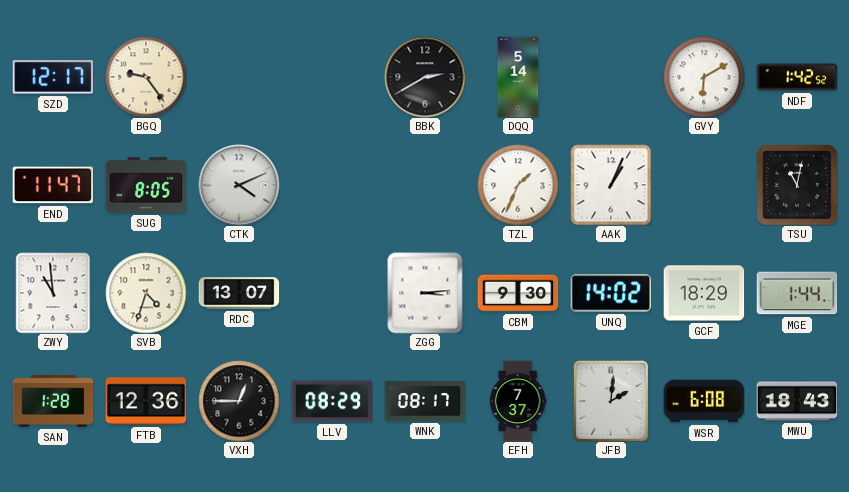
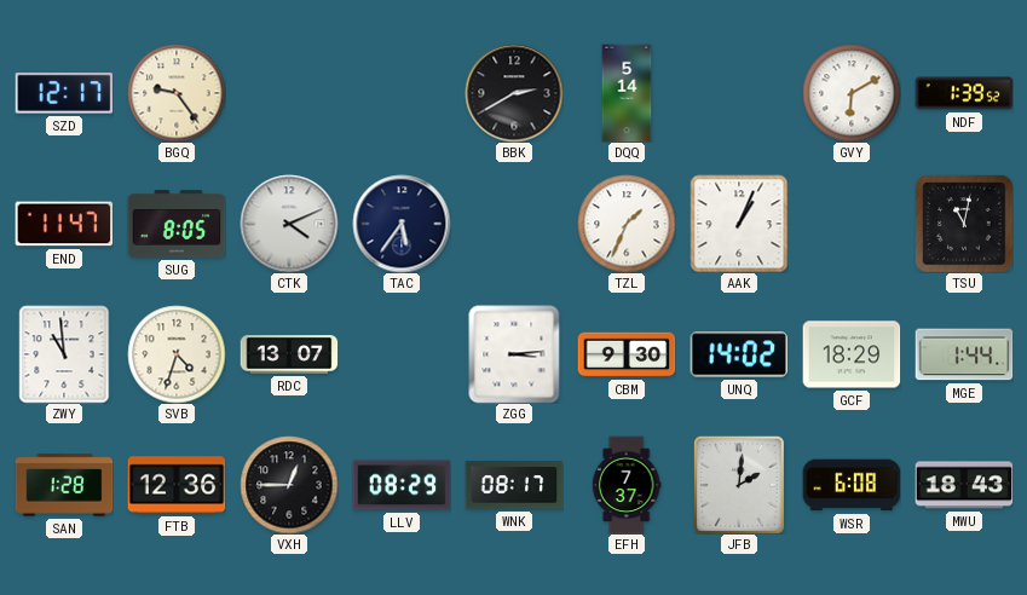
NDF: 1:42 -> 1:39 (964, 93)
TAC: none -> 5:36 (402, 224)
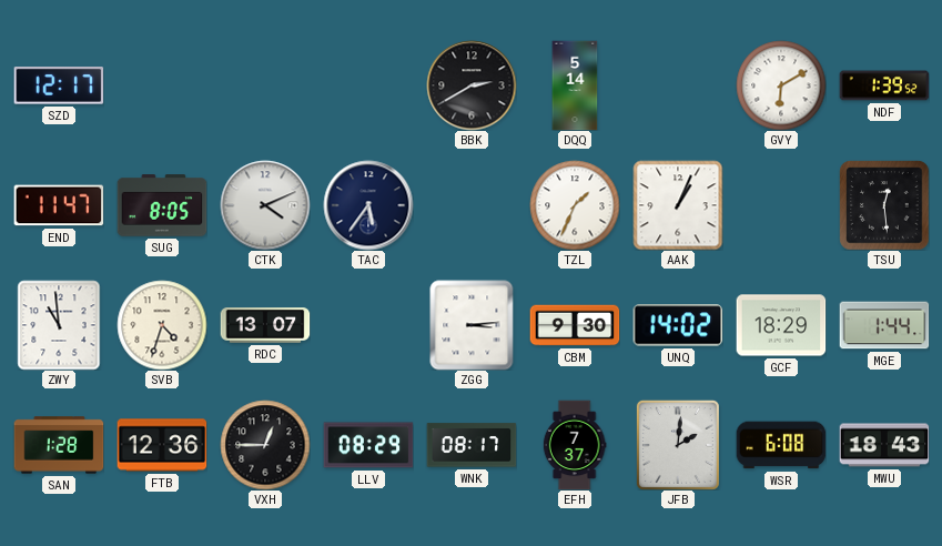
BGQ: 9:24 -> none (177, 93)
TSU: 11:02 -> 12:29 (884, 205)
